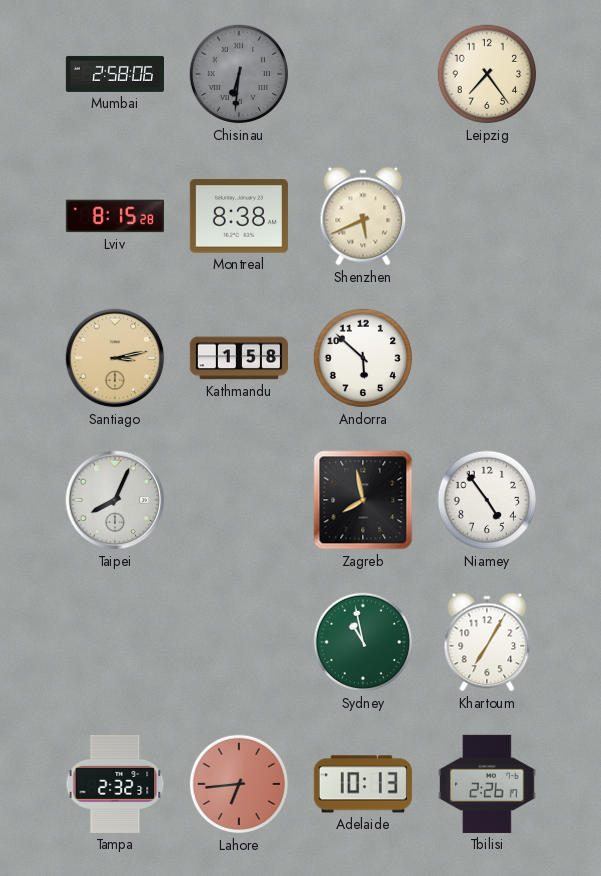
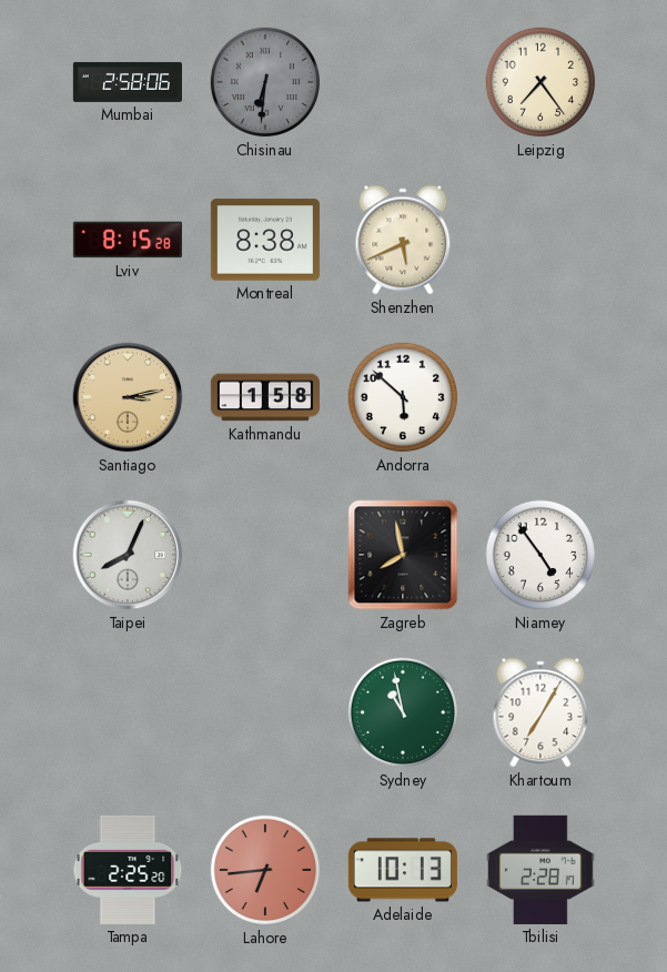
Tampa: 2:32 -> 2:25 (128, 870)
Tbilisi: 2:26 -> 2:28 (540, 870)
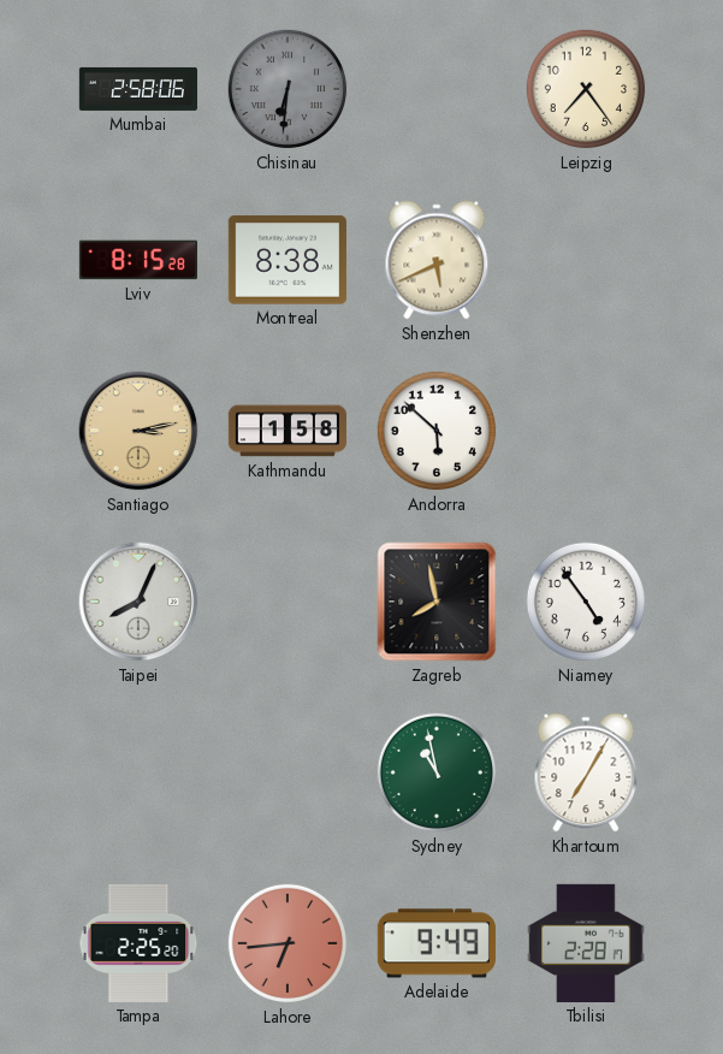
Adelaide: 10:13 -> 9:49 (437, 943)
